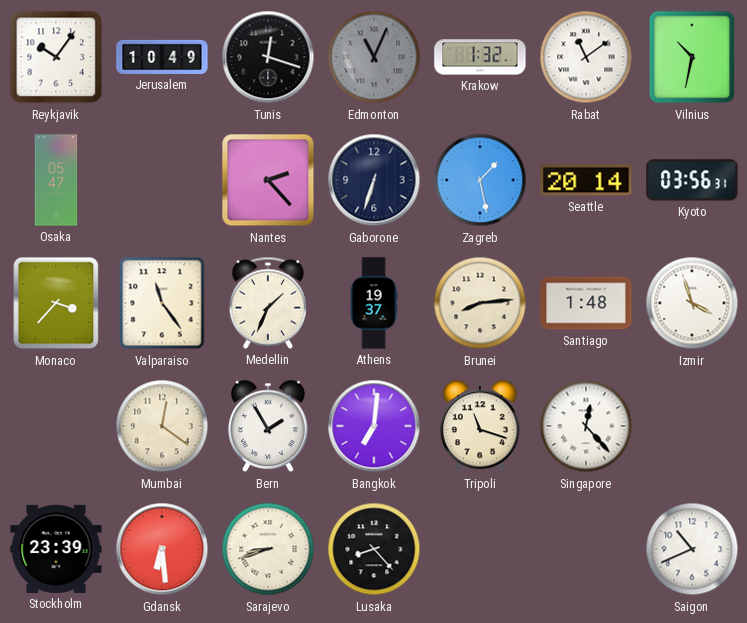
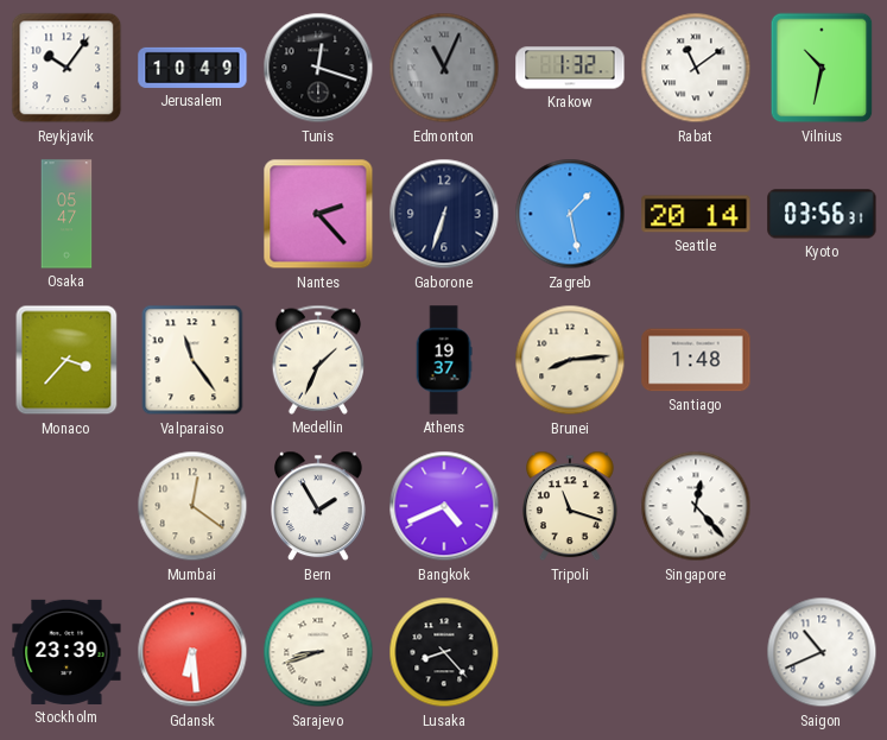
Izmir: 3:57 -> none (692, 303)
Bangkok: 7:01 -> 4:41 (444, 506)
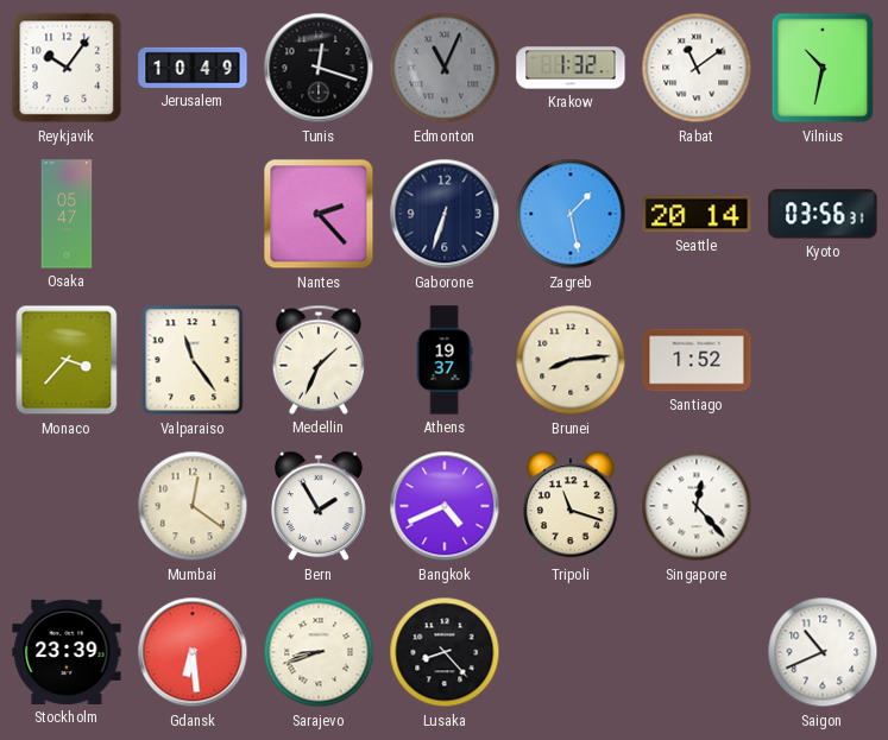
Santiago: 1:48 -> 1:52 (697, 360)
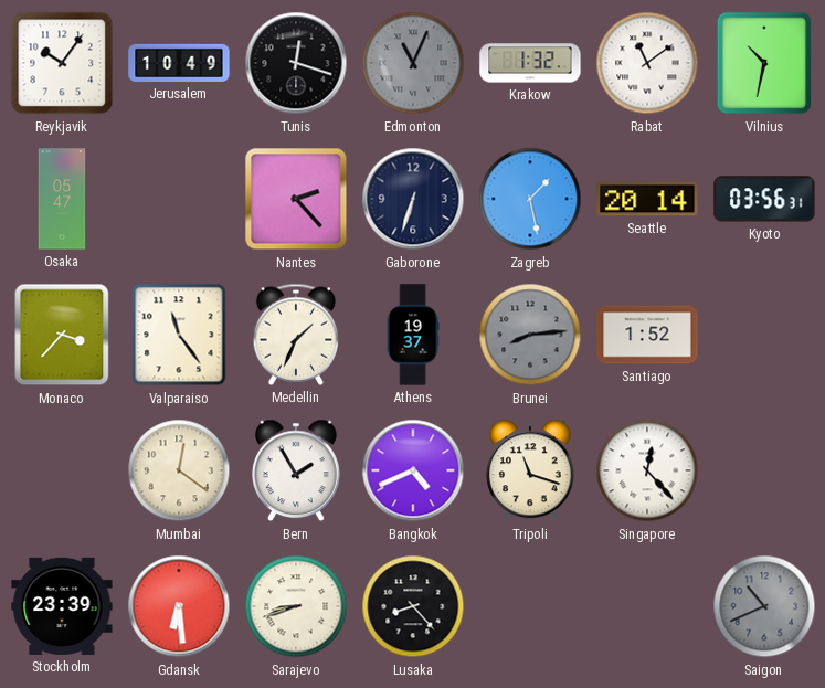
Brunei dial: cream -> grey (530, 335)
Saigon dial: white -> grey (764, 606)
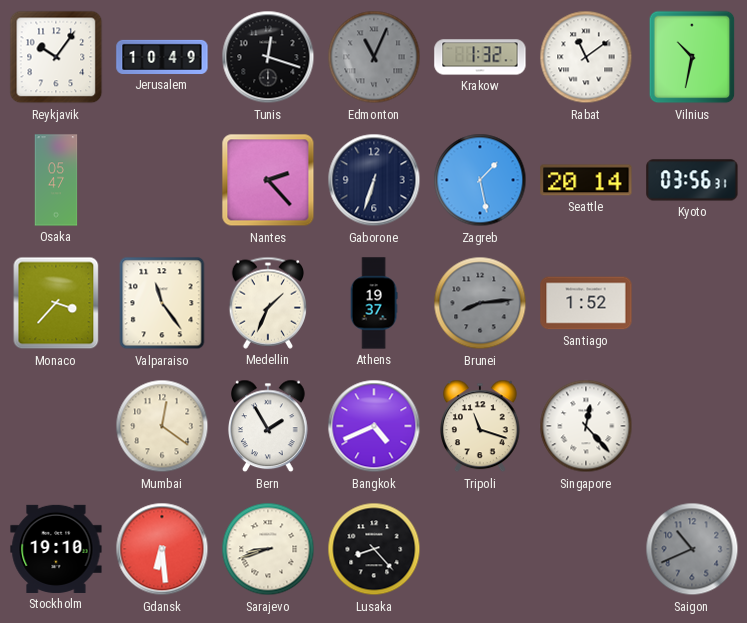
Stockholm: 23:39 -> 19:10 (56, 549)
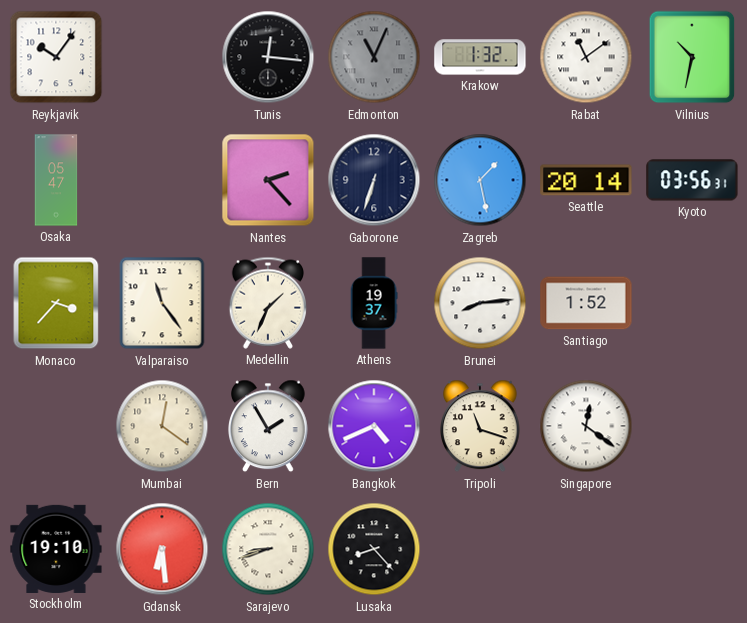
Jerusalem: 10:49 -> none (162, 57)
Tunis: 12:18 -> 12:16 (268, 57)
Brunei dial: grey -> white (480, 303)
Singapore: 12:23 -> 12:21 (586, 426)
Saigon: 10:41 -> none (692, 549)
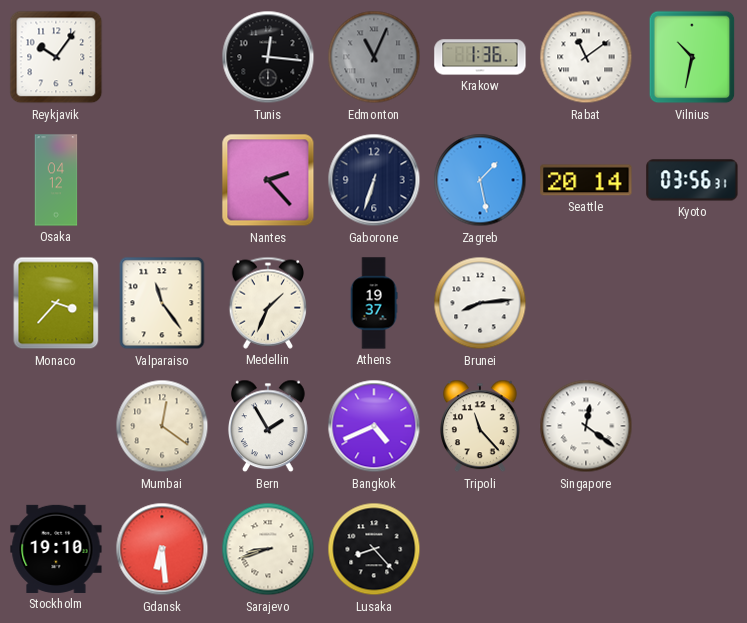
Krakow: 1:32 -> 1:36 (480, 57)
Osaka: 05:47 -> 04:12 (56, 180)
Santiago: 1:52 -> none (586, 303)
Tripoli: 11:18 -> 11:23 (481, 426)
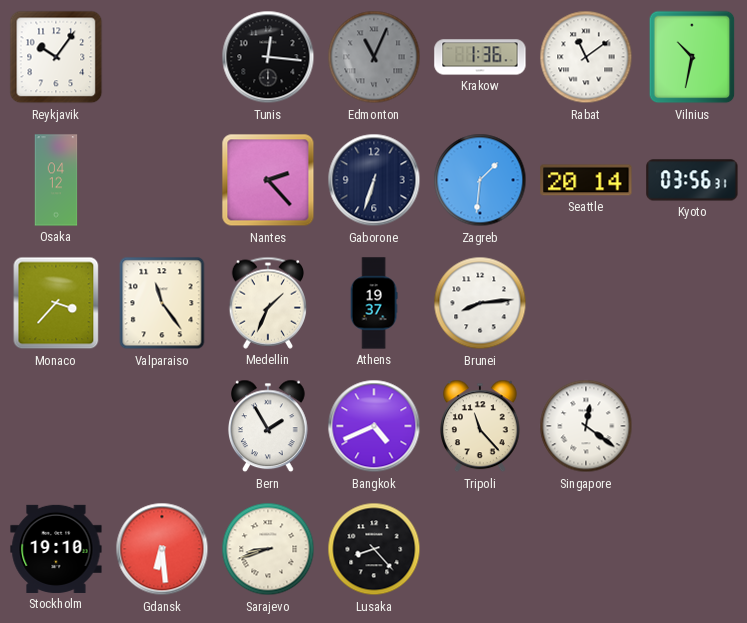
Zagreb: 1:28 -> 1:31 (480, 180)
Mumbai: 12:21 -> none (162, 426)
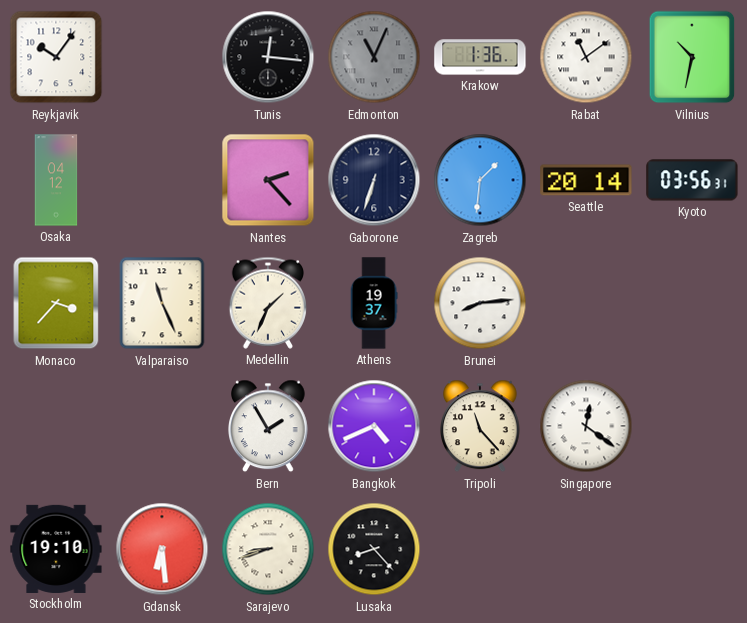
Valparaiso: 11:24 -> 11:26 (162, 303)
